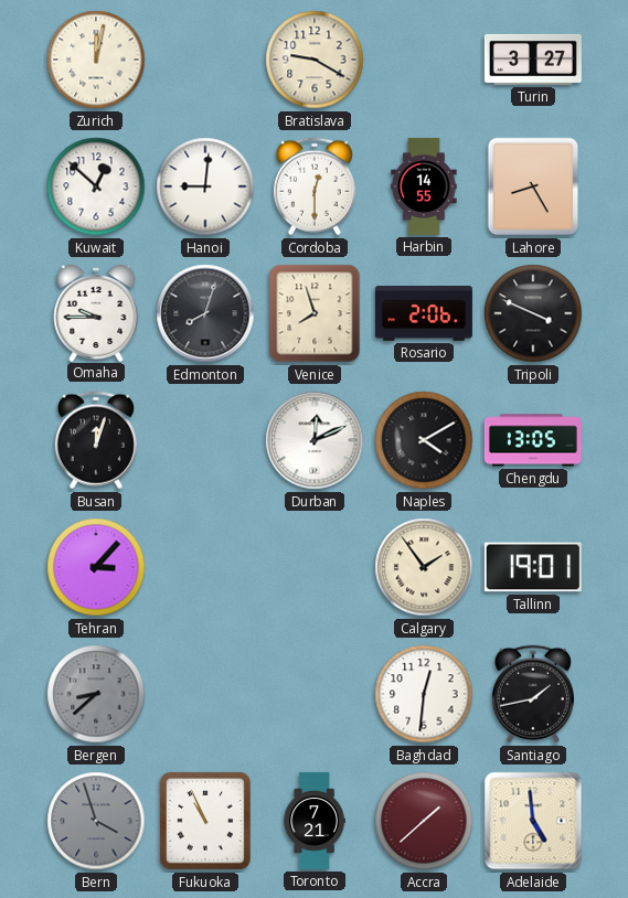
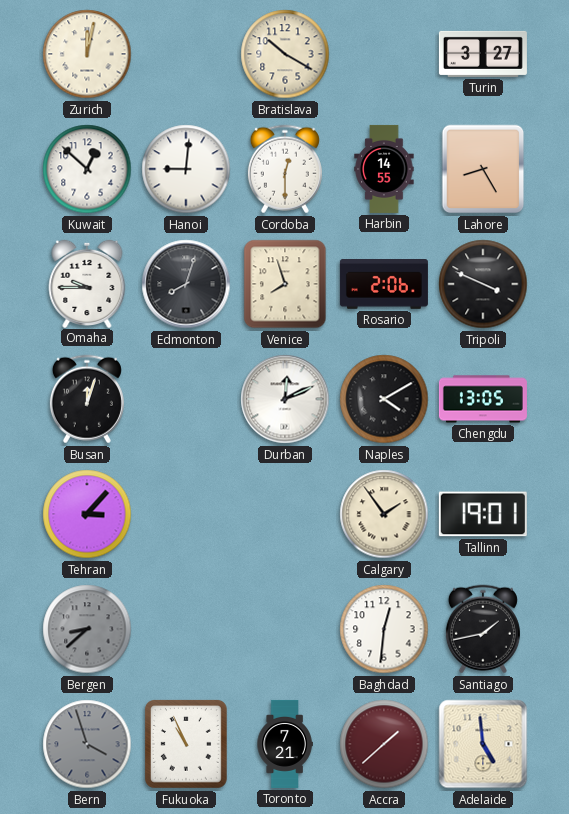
Bratislava: 9:20 -> 10:20 (285, 54)
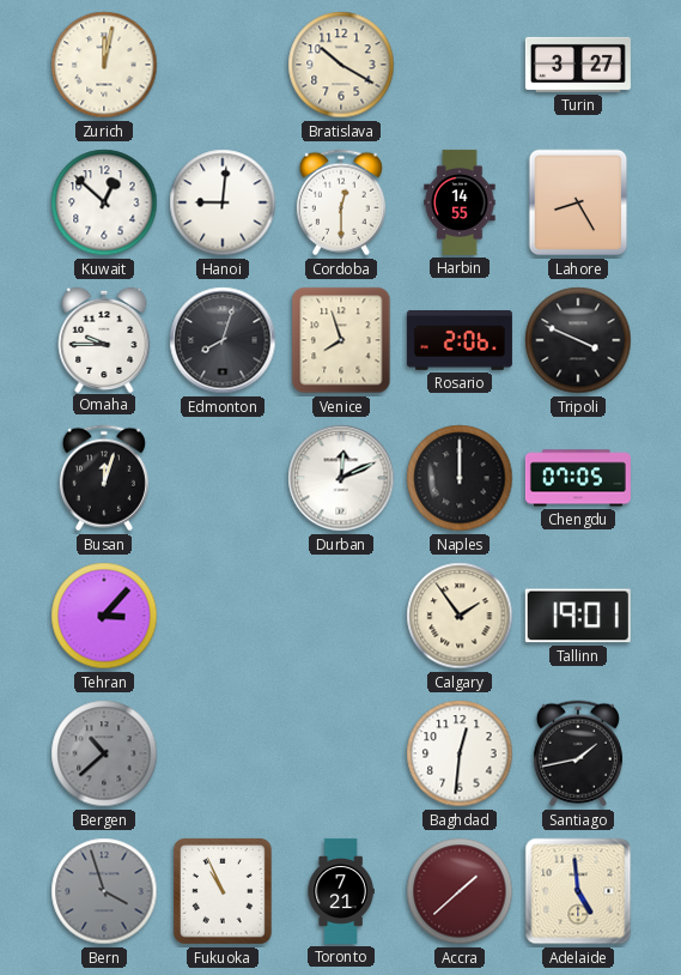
Naples: 4:10 -> 12:00 (460, 478)
Chengdu: 13:05 -> 07:05 (578, 478)
Bergen: 8:38 -> 10:38 (104, 753)
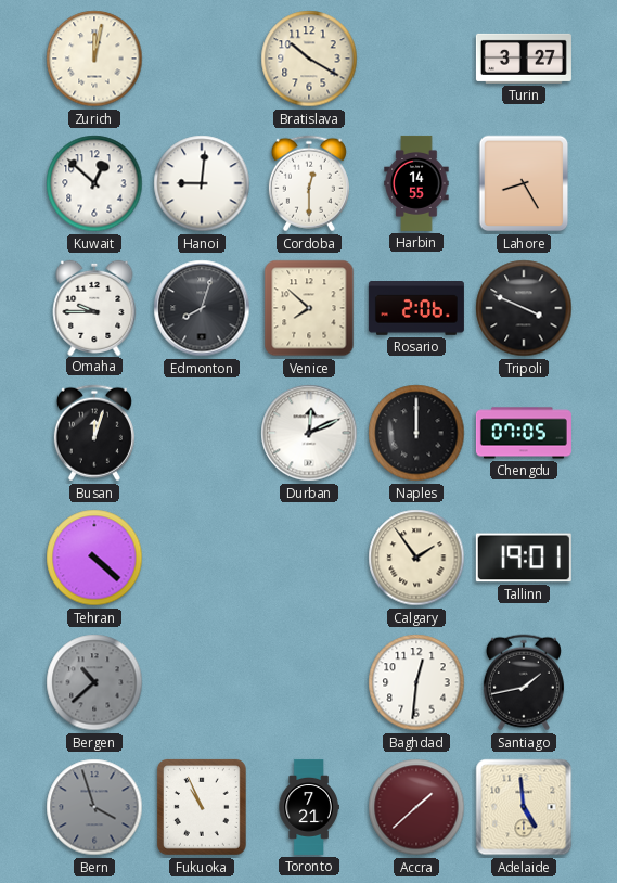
Venice: 7:57 -> 7:52 (309, 308)
Tehran: 3:07 -> 4:22 (94, 558)
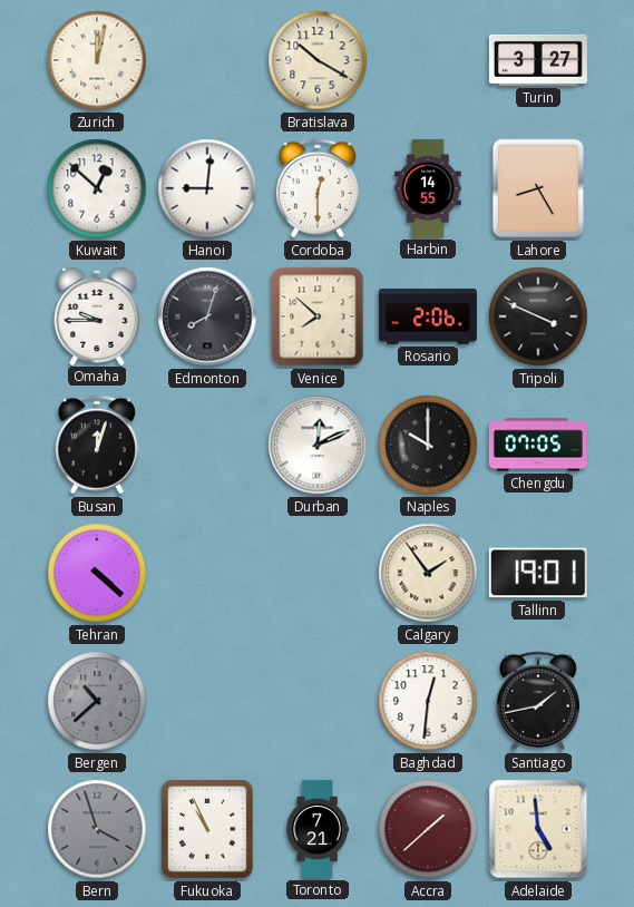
Naples: 12:00 -> 10:00 (428, 445)
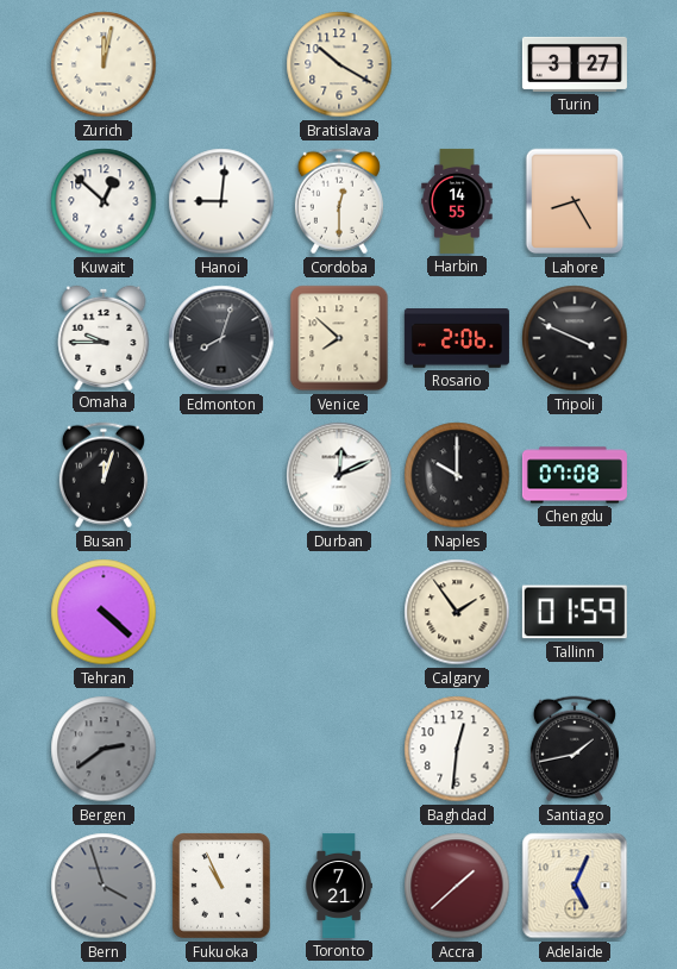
Chengdu: 07:05 -> 07:08 (575, 475)
Tallinn: 19:01 -> 01:59 (575, 612)
Bergen: 10:38 -> 2:39 (104, 749)
Adelaide: 4:59 -> 5:04 (575, 886)
